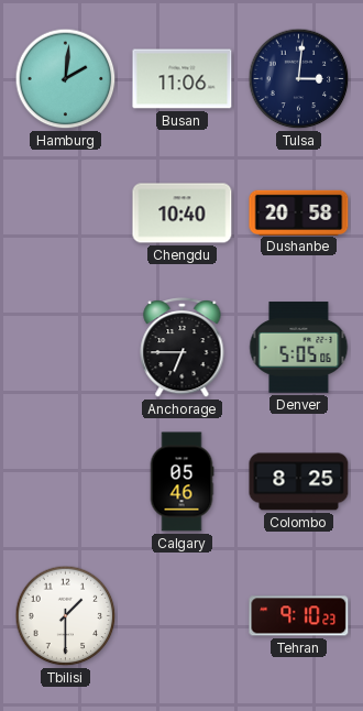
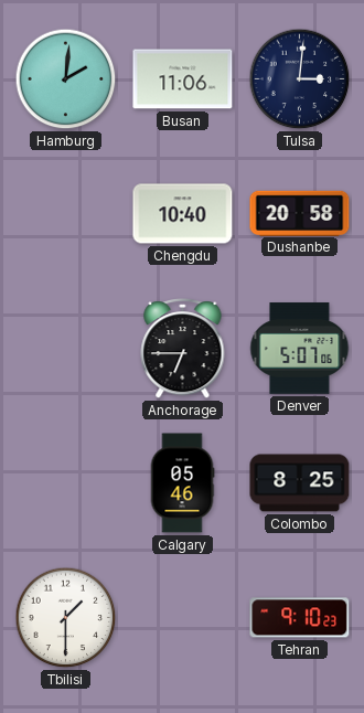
Denver: 5:05 -> 5:07 (300, 349)
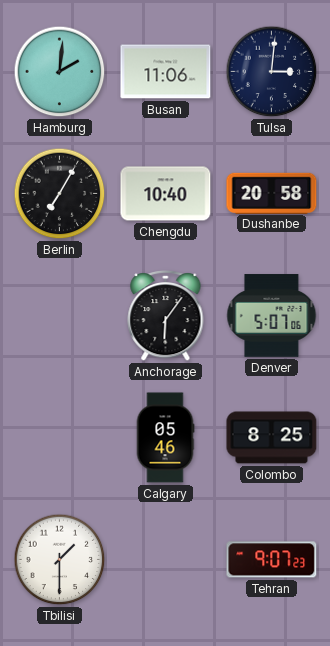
Berlin: none -> 7:05 (60, 194)
Anchorage: 6:45 -> 6:06 (166, 316)
Tehran: 9:10 -> 9:07 (272, 560)
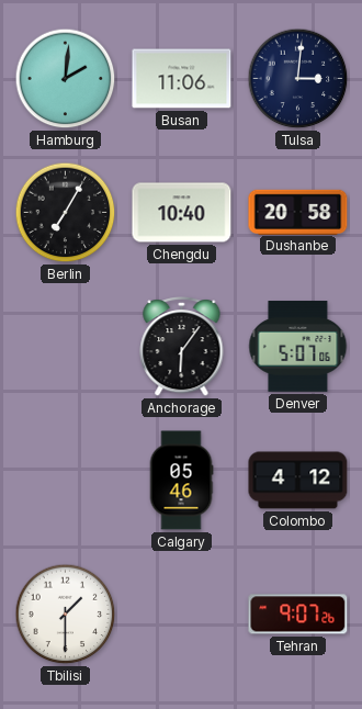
Colombo: 8:25 -> 4:12 (298, 481)
Tehran: 9:07:23 -> 9:07:26 (298, 615)
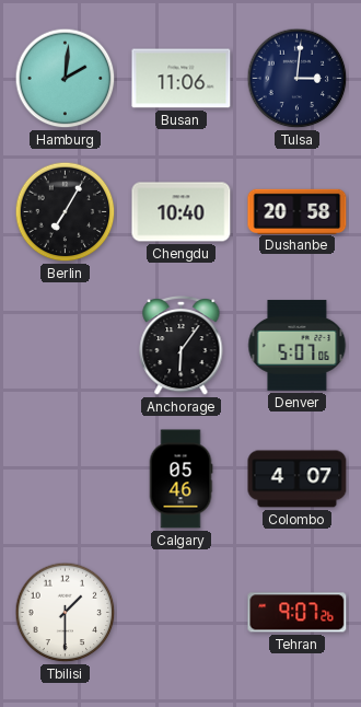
Colombo: 4:12 -> 4:07 (298, 479)
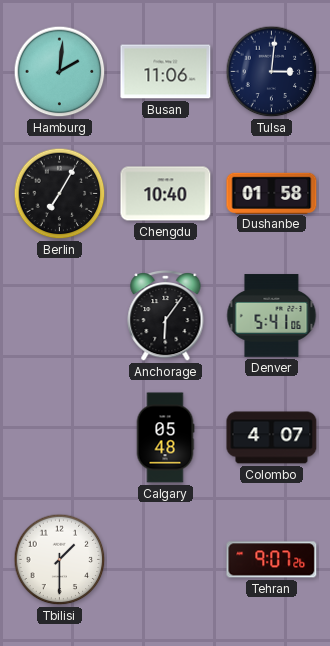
Dushanbe: 20:58 -> 01:58 (272, 193)
Denver: 5:07 -> 5:41 (272, 316)
Calgary: 05:46 -> 05:48 (165, 438)
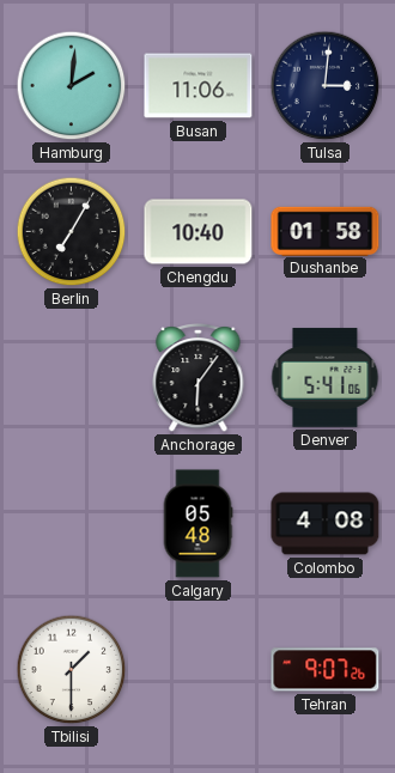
Colombo: 4:07 -> 4:08 (326, 524)
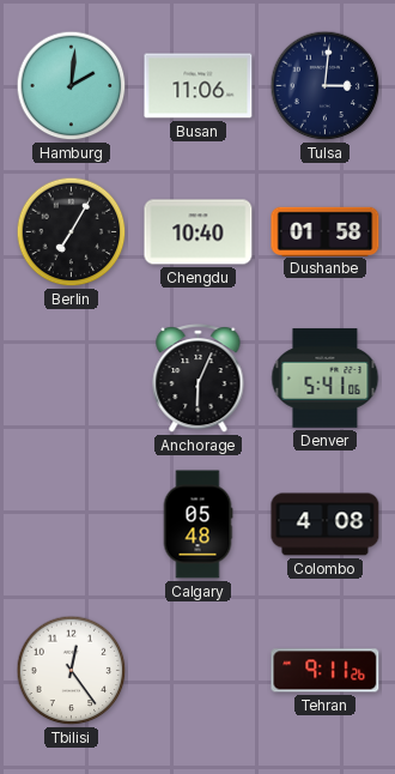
Anchorage: 6:06 -> 6:04 (199, 379)
Tbilisi: 1:30 -> 12:24 (72, 671)
Tehran: 9:07 -> 9:11 (326, 671)
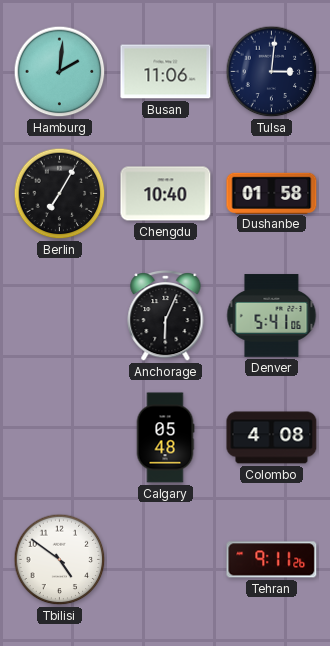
Tbilisi: 12:24 -> 4:51 (60, 560)
